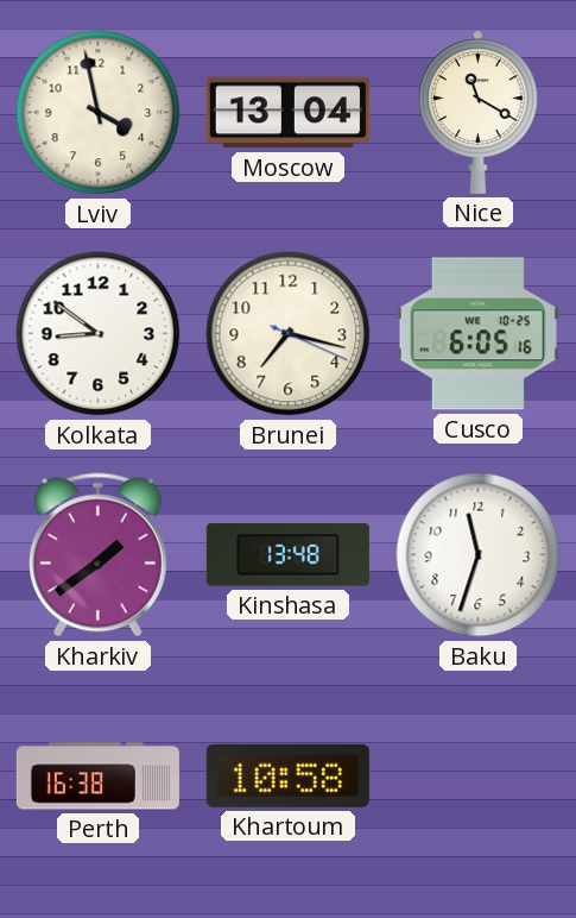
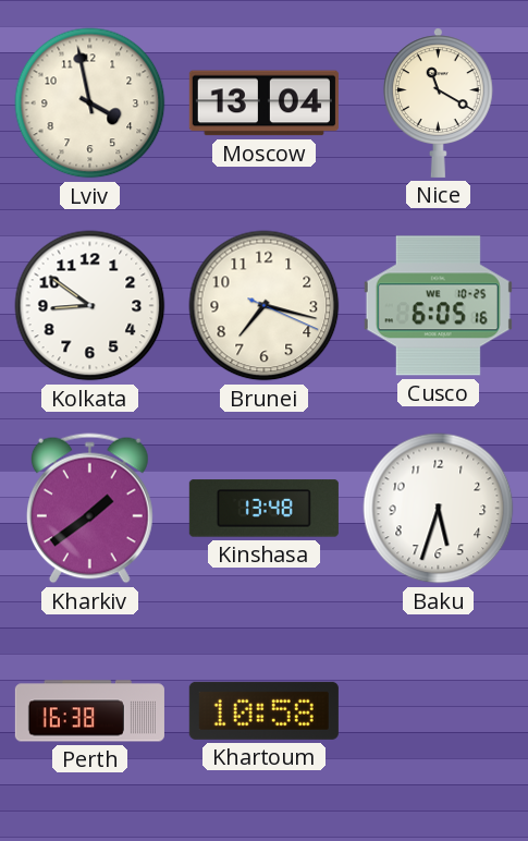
Baku: 11:33 -> 5:33 (439, 509)
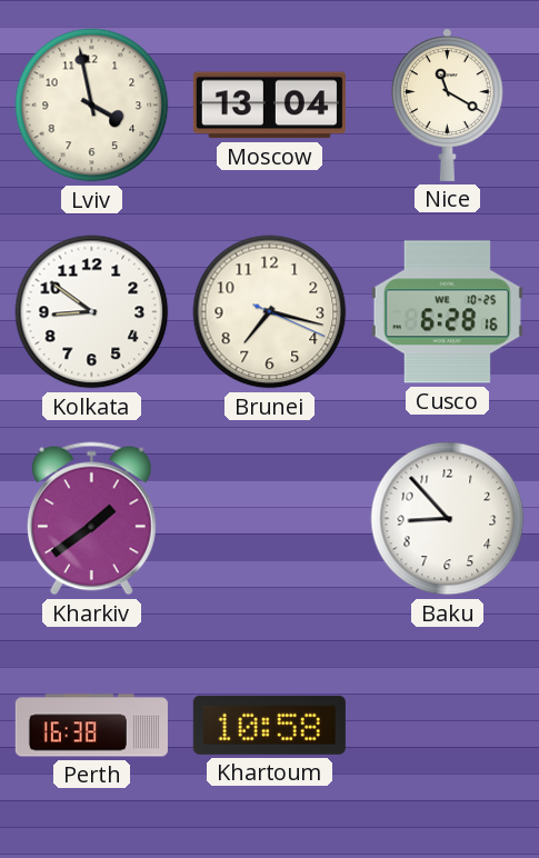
Cusco: 6:05 -> 6:28 (447, 312)
Kinshasa: 13:48 -> none (263, 509)
Baku: 5:33 -> 8:53 (448, 519)
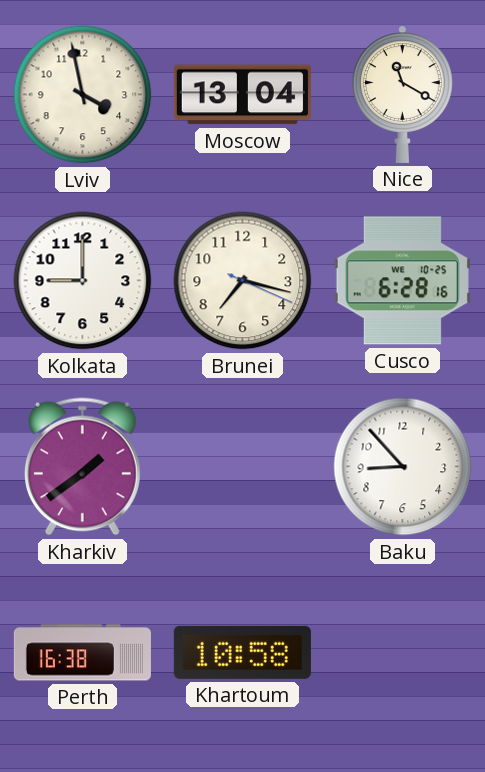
Kolkata: 8:51 -> 9:00 (83, 281)
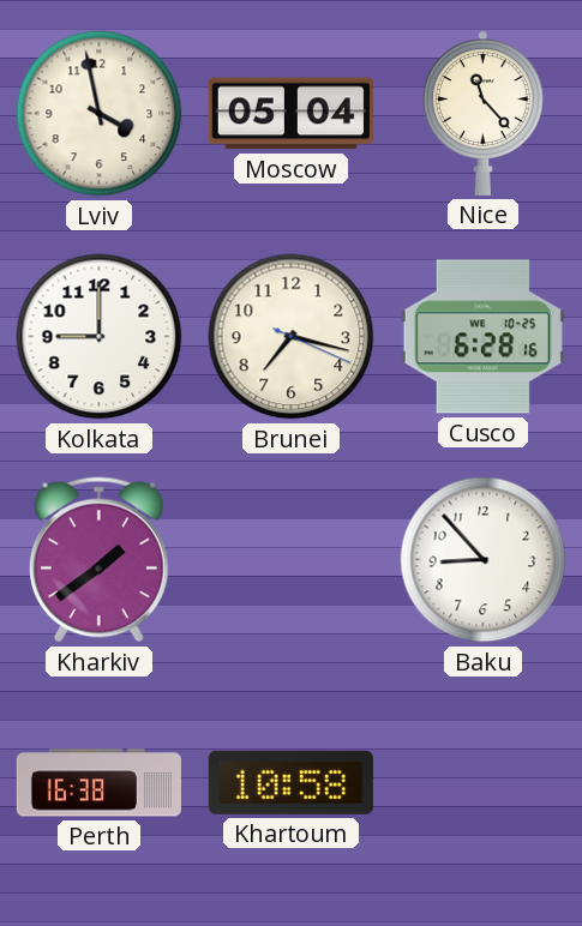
Moscow: 13:04 -> 05:04 (290, 114)
Nice: 11:20 -> 11:23 (482, 113)
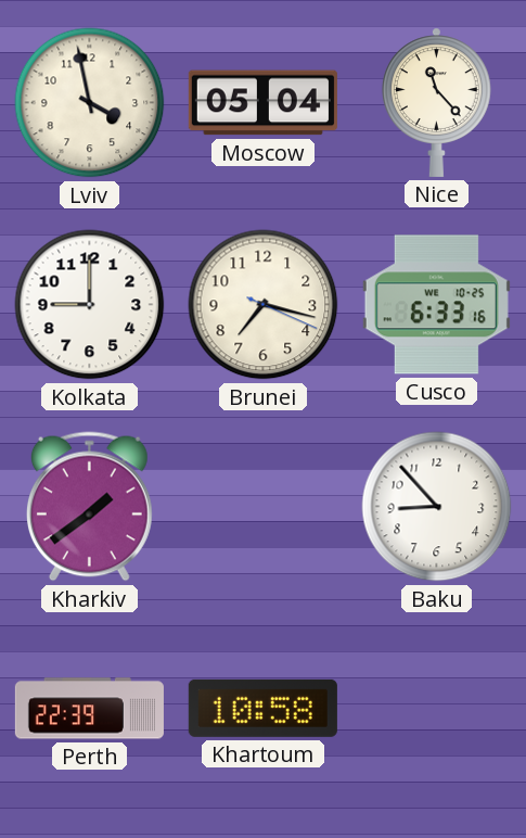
Cusco: 6:28 -> 6:33 (436, 305)
Perth: 16:38 -> 22:39 (89, 709)
